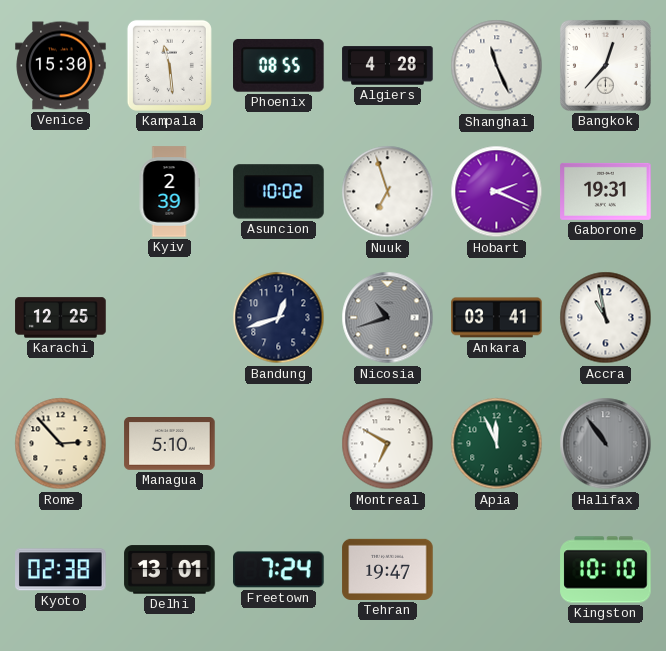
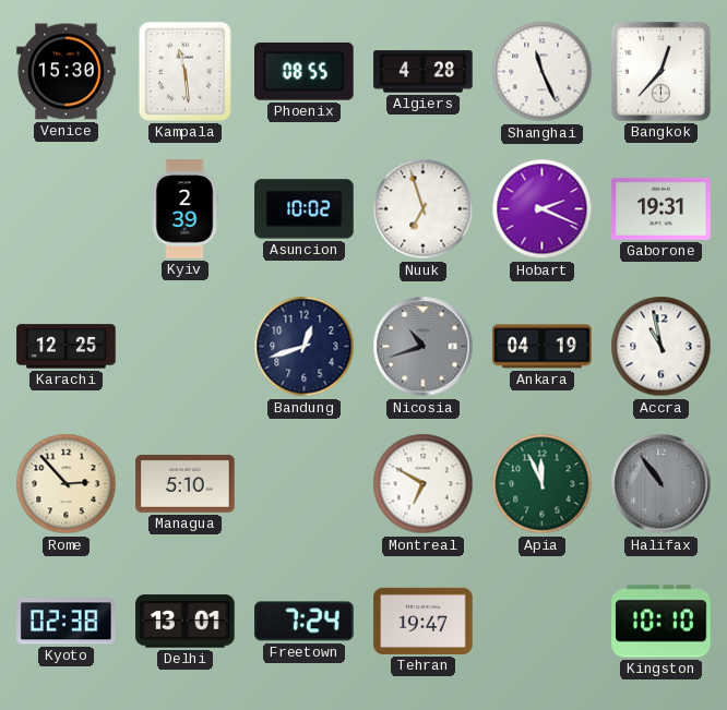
Ankara: 03:41 -> 04:19 (543, 347)
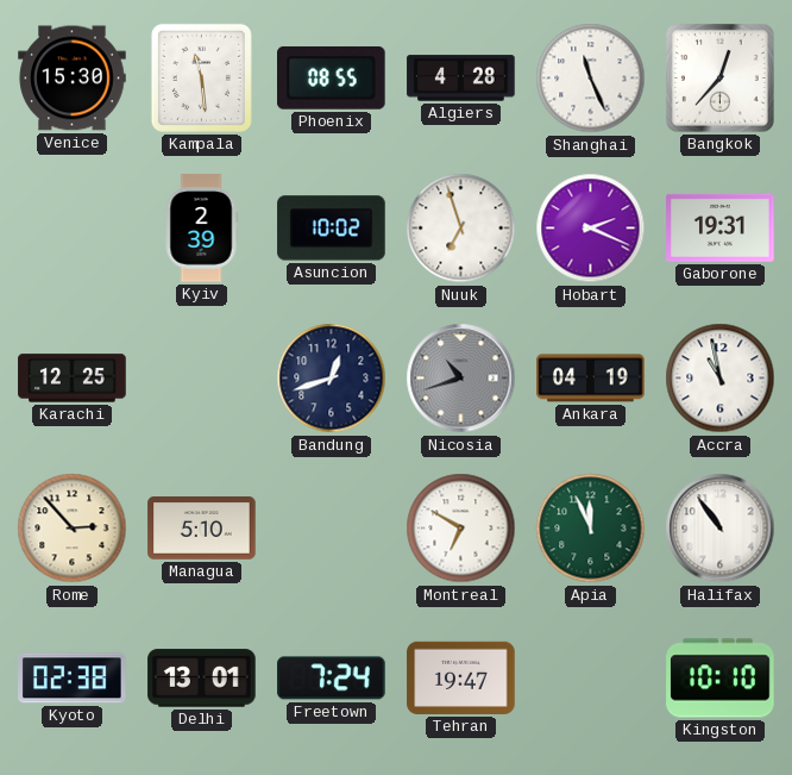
Halifax dial: grey -> white (721, 529)
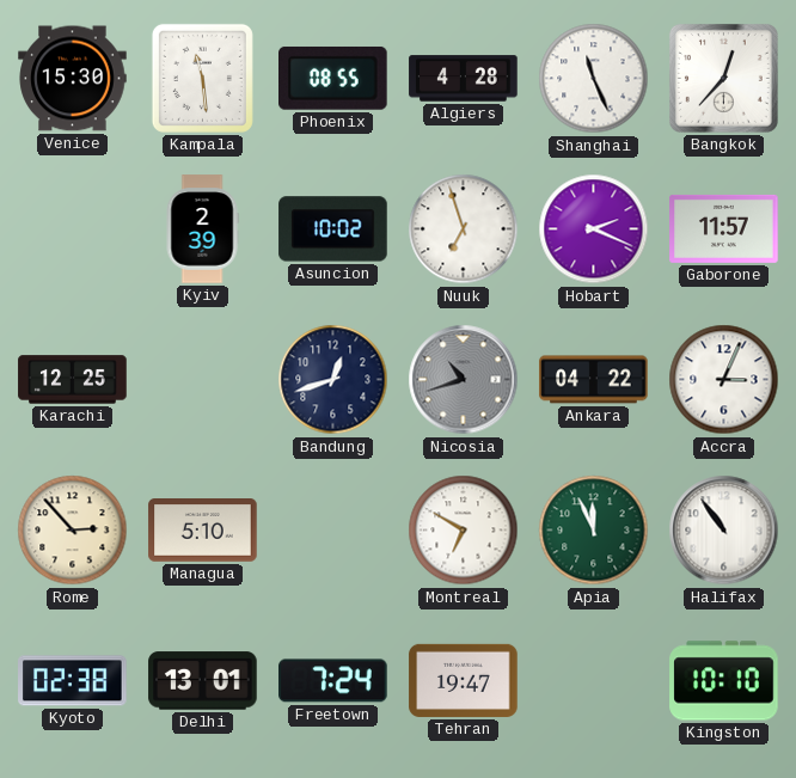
Gaborone: 19:31 -> 11:57 (724, 228)
Ankara: 04:19 -> 04:22 (594, 380)
Accra: 10:58 -> 3:04 (724, 380)
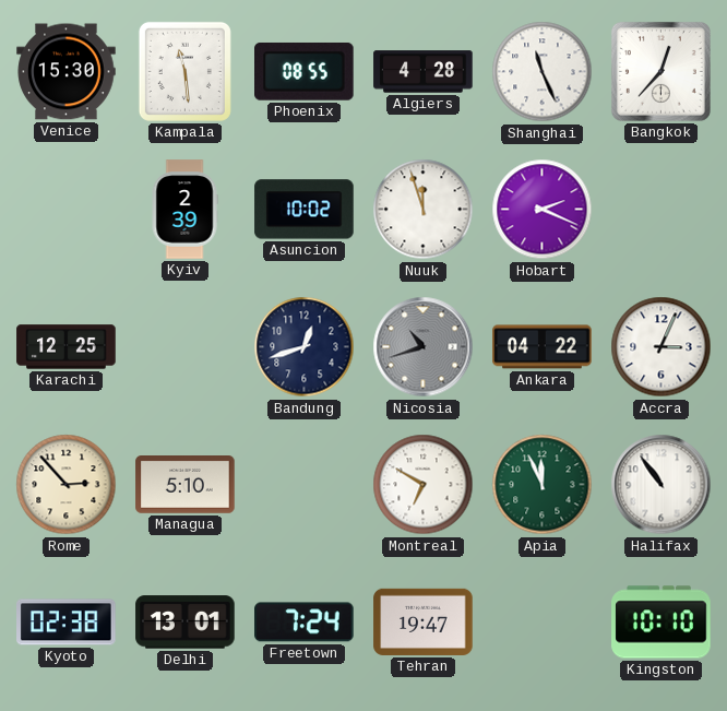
Nuuk: 6:57 -> 11:57 (424, 210)
Gaborone: 11:57 -> none (724, 228)
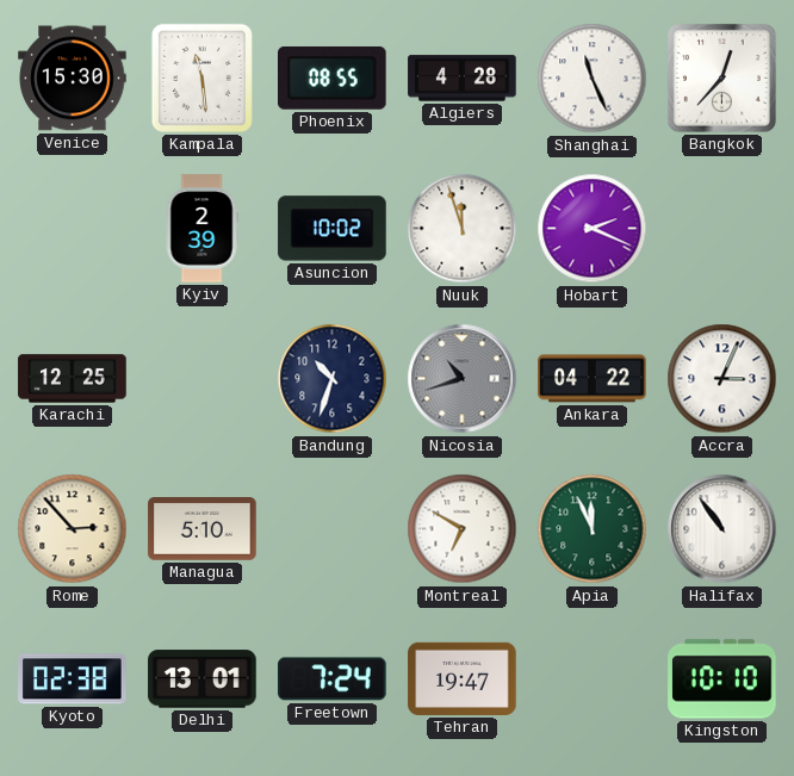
Bandung: 12:42 -> 10:33 (333, 379)
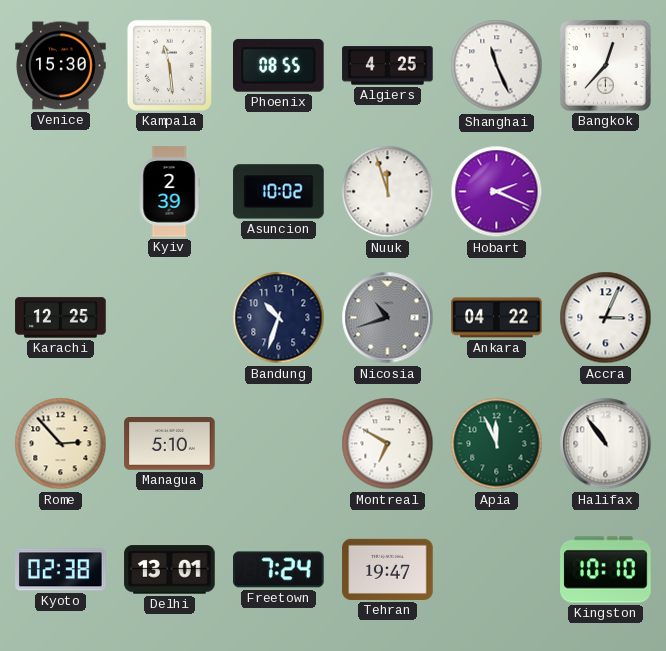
Algiers: 4:28 -> 4:25 (388, 66)
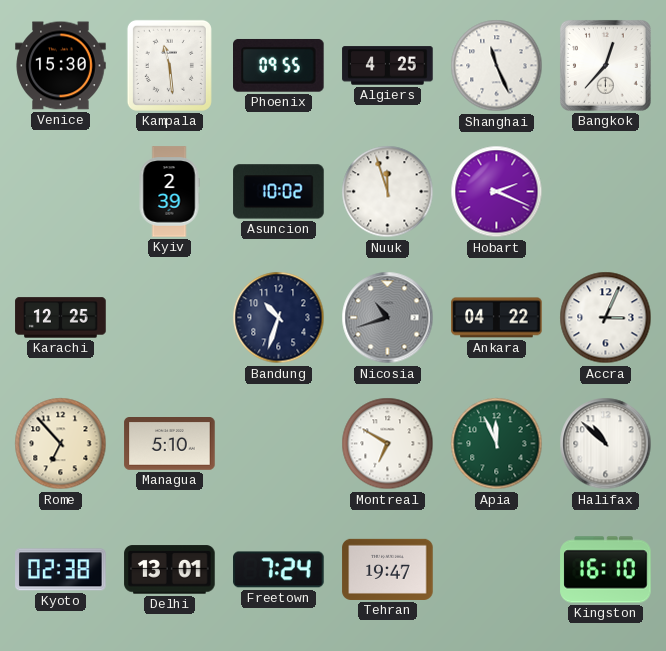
Phoenix: 08:55 -> 09:55 (279, 65)
Rome: 2:53 -> 6:53 (61, 444)
Halifax: 10:54 -> 10:52 (606, 444)
Kingston: 10:10 -> 16:10 (606, 570)
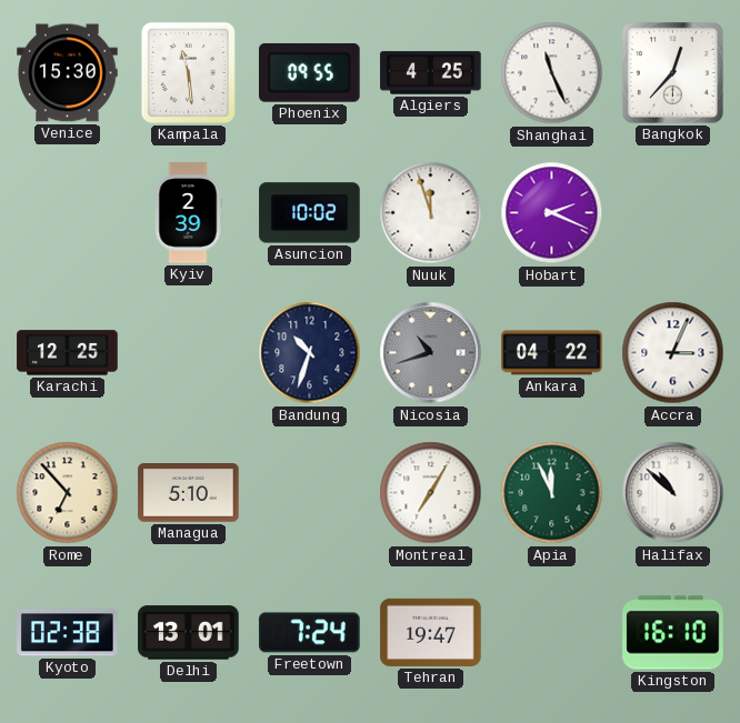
Montreal: 6:50 -> 7:05 (431, 493)
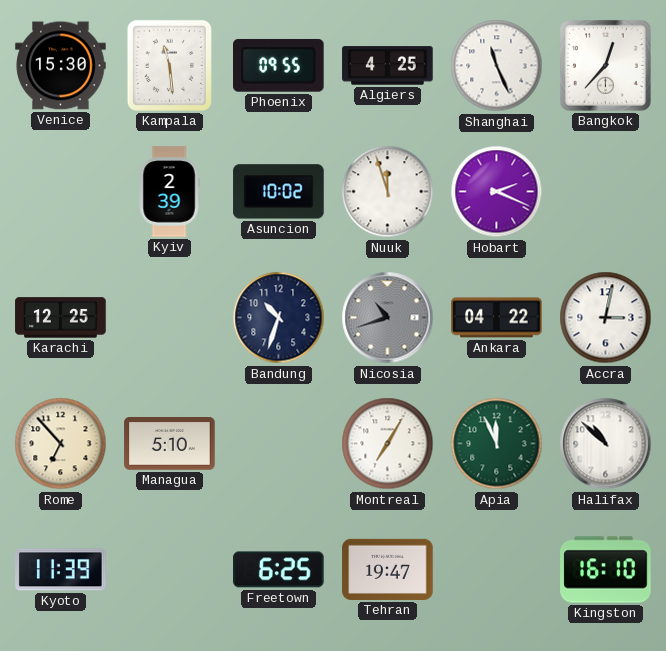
Accra: 3:04 -> 3:02 (606, 318)
Kyoto: 02:38 -> 11:39 (61, 570)
Delhi: 13:01 -> none (189, 633)
Freetown: 7:24 -> 6:25 (279, 570)
